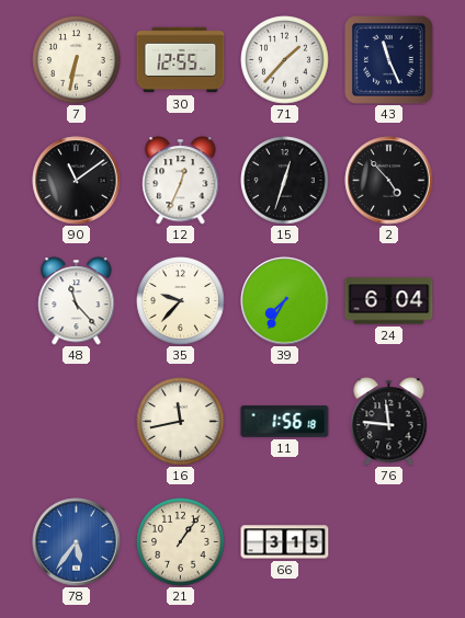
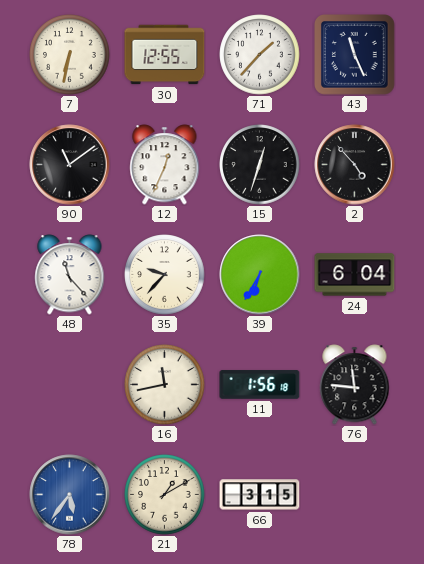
39: 7:35 -> 6:35 (260, 275)
21: 1:06 -> 1:10 (165, 495)
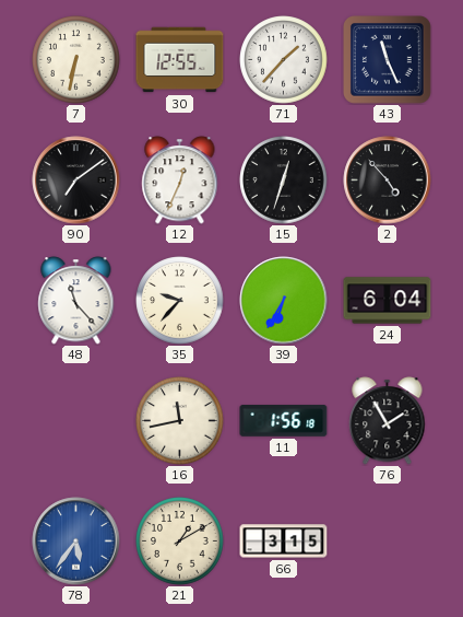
90: 11:09 -> 7:09 (76, 181)
76: 11:46 -> 1:55 (388, 421)
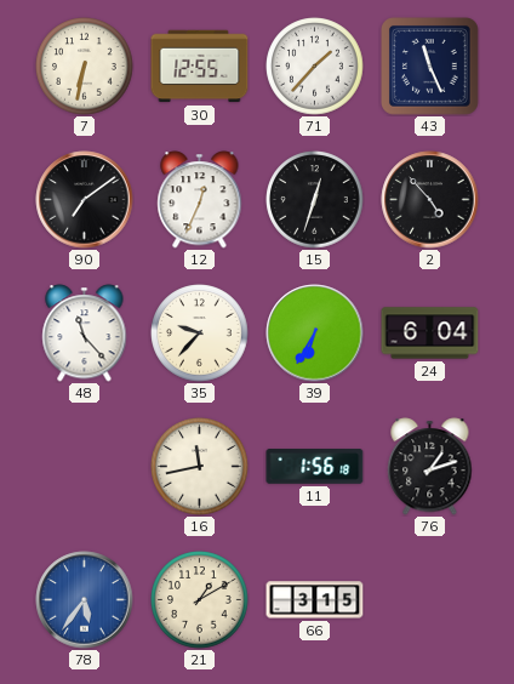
76: 1:55 -> 1:12 (430, 467)
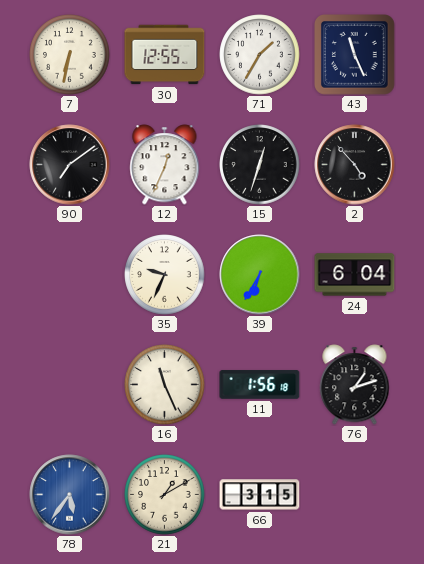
71: 1:37 -> 1:35 (260, 55)
48: 11:23 -> none (85, 334)
35: 9:37 -> 9:34 (165, 275)
16: 11:43 -> 11:26 (165, 385)
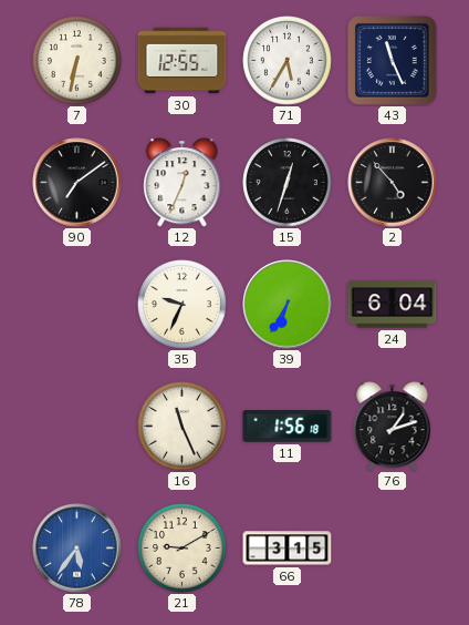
71: 1:35 -> 5:35 (288, 61)
21: 1:10 -> 9:10 (183, 549)
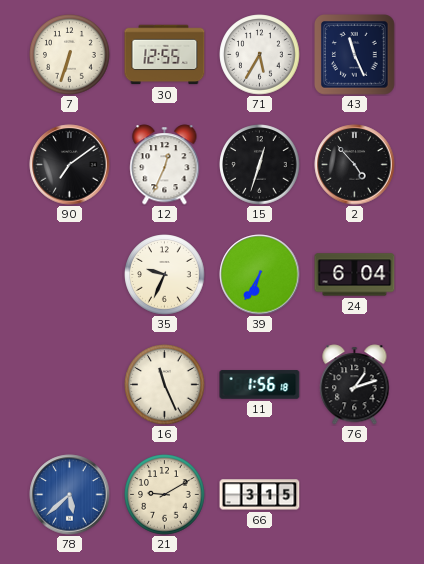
7: 6:32 -> 6:33 (70, 55)
78: 5:36 -> 5:38 (70, 495)
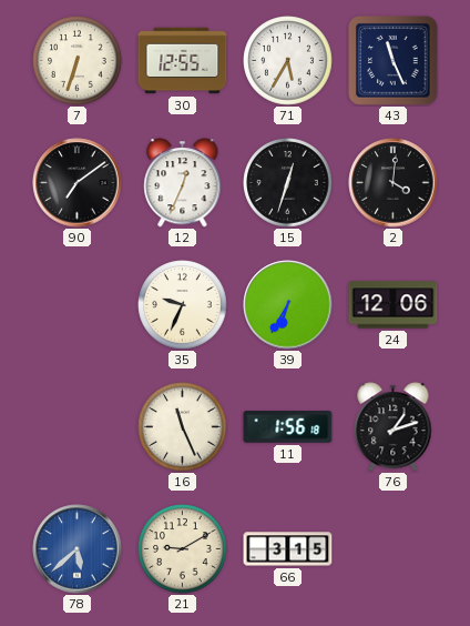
2: 4:53 -> 4:01 (394, 183)
24: 6:04 -> 12:06 (394, 305)
